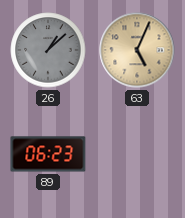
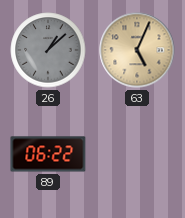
89: 06:23 -> 06:22 (48, 154)
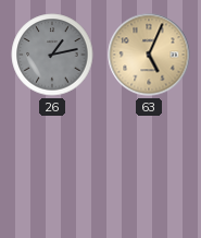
26: 1:08 -> 1:13 (52, 55)
89: 06:22 -> none (48, 154)
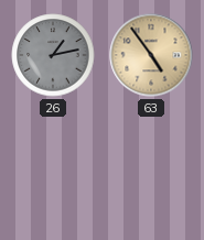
63: 5:04 -> 4:54 (151, 55)
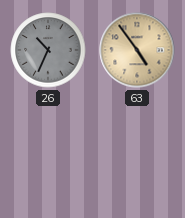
26: 1:13 -> 10:34 (48, 50)
